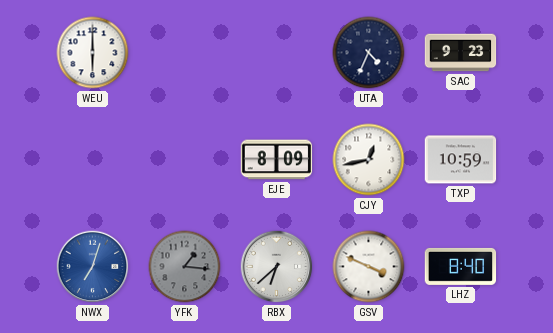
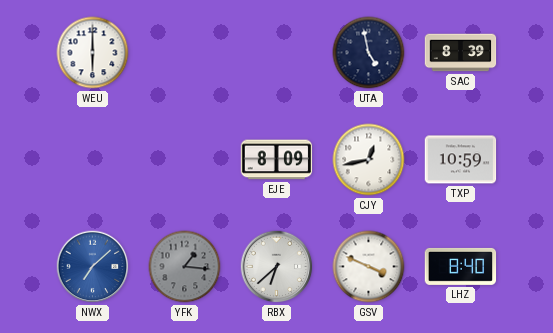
UTA: 4:34 -> 4:58 (369, 53)
SAC: 9:23 -> 8:39 (461, 53)
NWX: 7:03 -> 7:08 (93, 267)
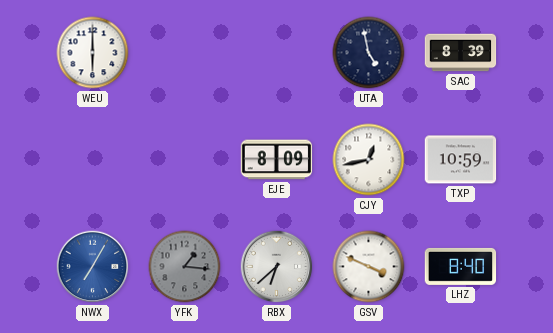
NWX: 7:08 -> 7:05 (93, 267)
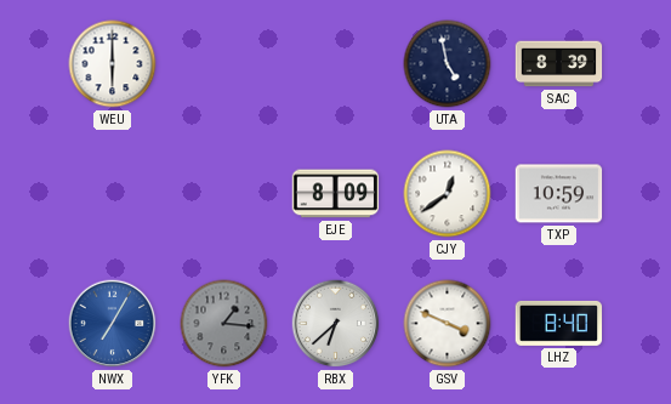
CJY: 12:43 -> 12:39 (448, 194)
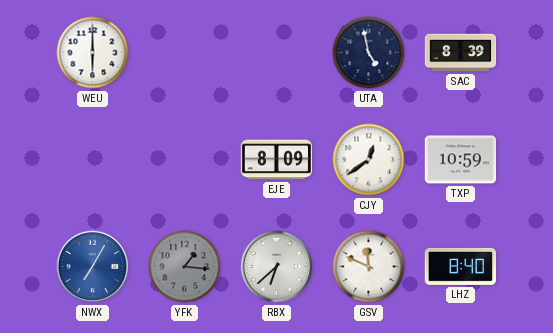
GSV: 3:49 -> 11:49 (369, 267)
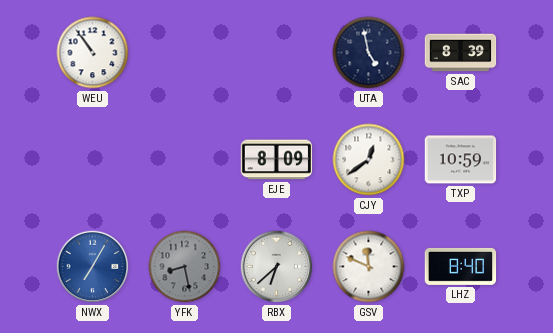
WEU: 6:00 -> 10:54 (93, 53)
YFK: 1:16 -> 8:28 (185, 267)
